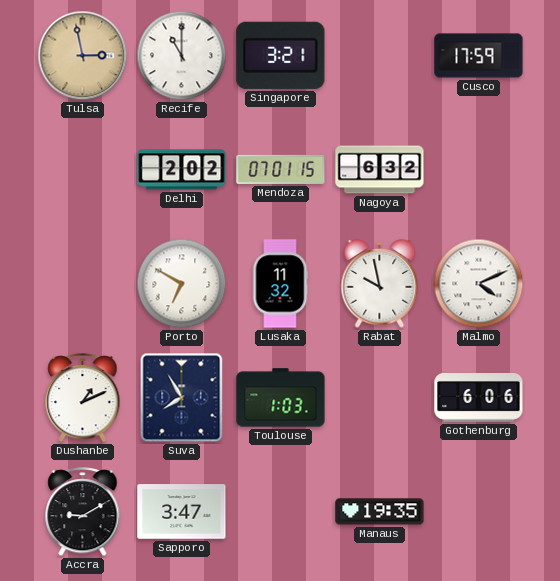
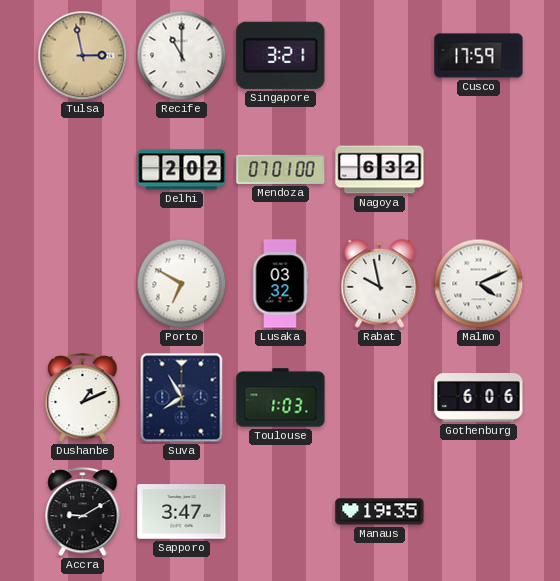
Mendoza: 07:01:15 -> 07:01:00 (281, 169)
Lusaka: 11:32 -> 03:32 (280, 284)
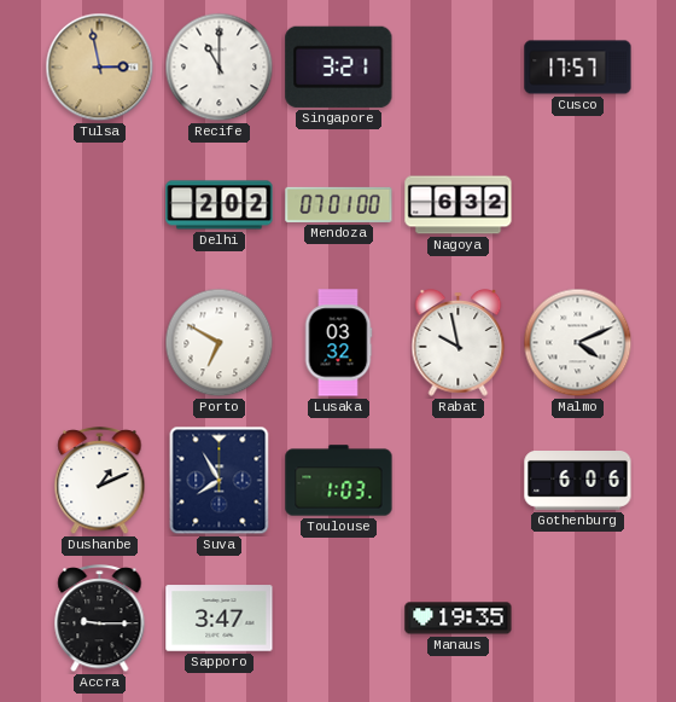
Cusco: 17:59 -> 17:57 (578, 68)
Accra: 9:10 -> 9:15 (100, 619)
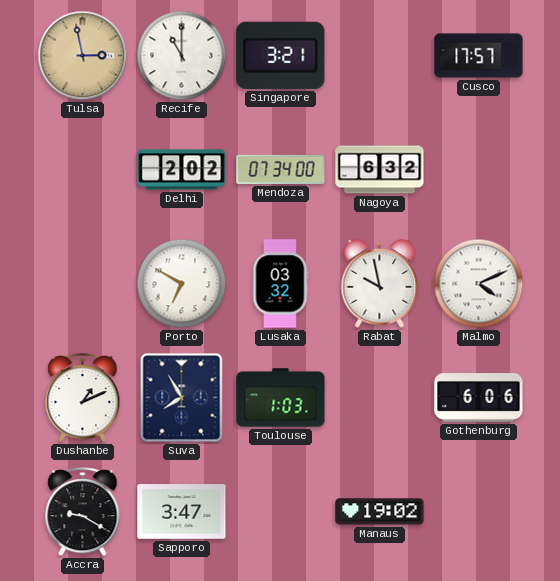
Mendoza: 07:01 -> 07:34 (281, 169)
Accra: 9:15 -> 9:20 (83, 512)
Manaus: 19:35 -> 19:02 (380, 512)
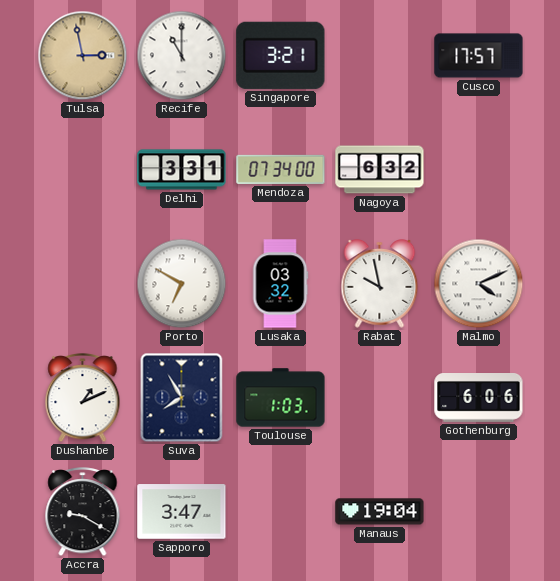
Delhi: 2:02 -> 3:31 (182, 170)
Manaus: 19:02 -> 19:04 (380, 512)
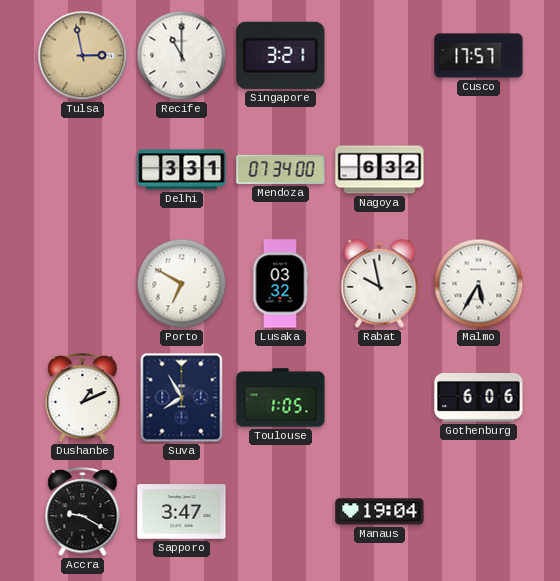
Malmo: 4:11 -> 5:35 (479, 284)
Toulouse: 1:03 -> 1:05 (281, 398)
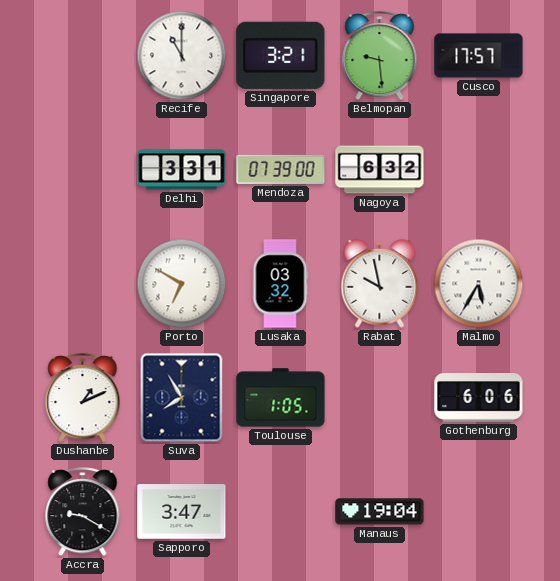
Tulsa: 2:58 -> none (83, 56)
Belmopan: none -> 9:29 (380, 56)
Mendoza: 07:34 -> 07:39 (281, 169)
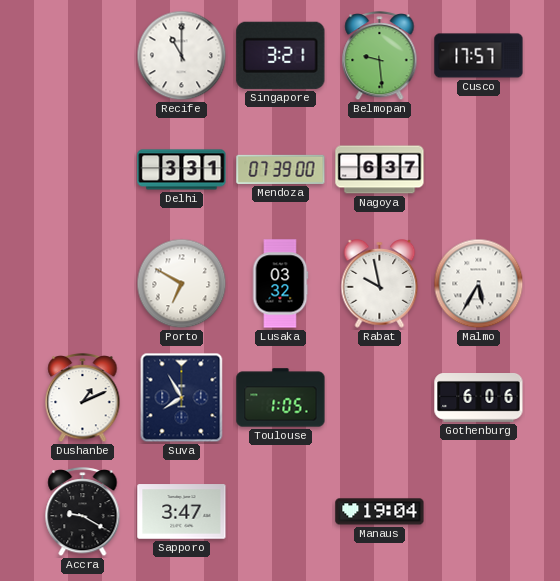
Nagoya: 6:32 -> 6:37 (380, 170)
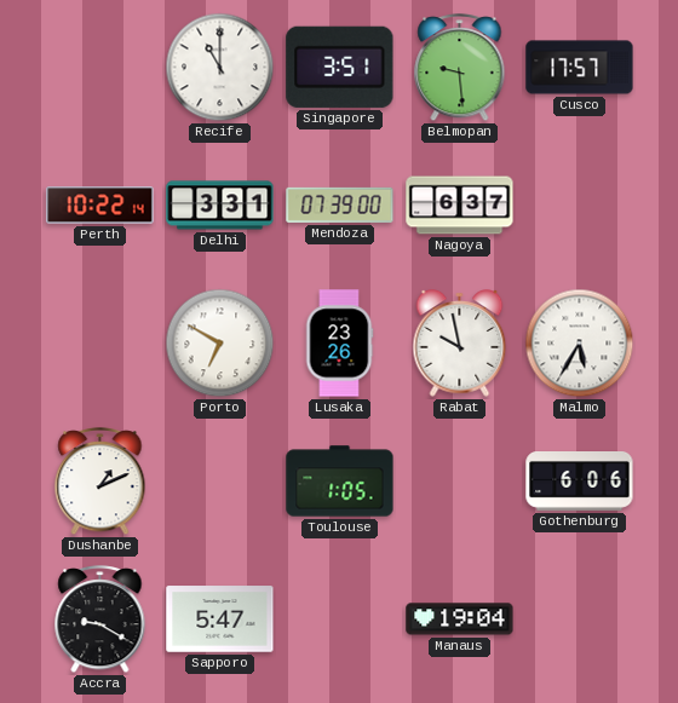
Singapore: 3:21 -> 3:51 (340, 67)
Perth: none -> 10:22 (100, 206)
Lusaka: 03:32 -> 23:26 (339, 344)
Suva: 7:55 -> none (182, 398)
Sapporo: 3:47 -> 5:47 (220, 620)
